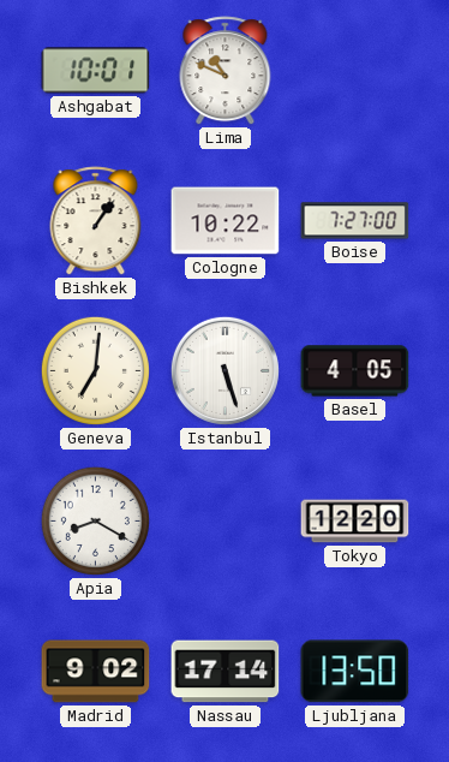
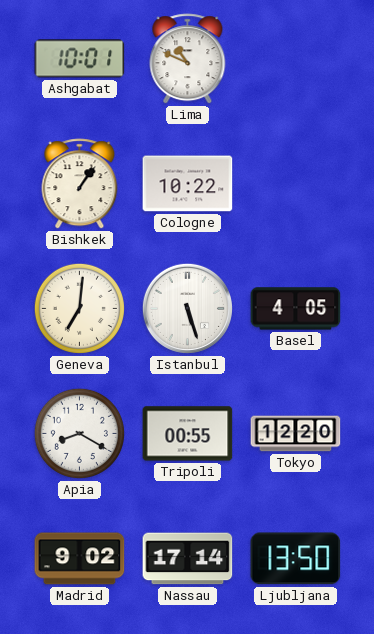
Boise: 7:27 -> none (355, 221)
Tripoli: none -> 00:55 (188, 434)
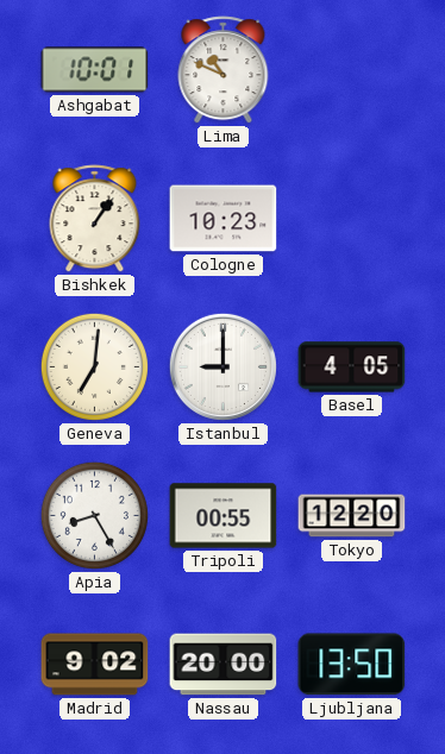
Cologne: 10:22 -> 10:23 (224, 219)
Istanbul: 5:27 -> 9:00 (223, 366)
Apia: 8:20 -> 8:25 (94, 515)
Nassau: 17:14 -> 20:00 (224, 665)
